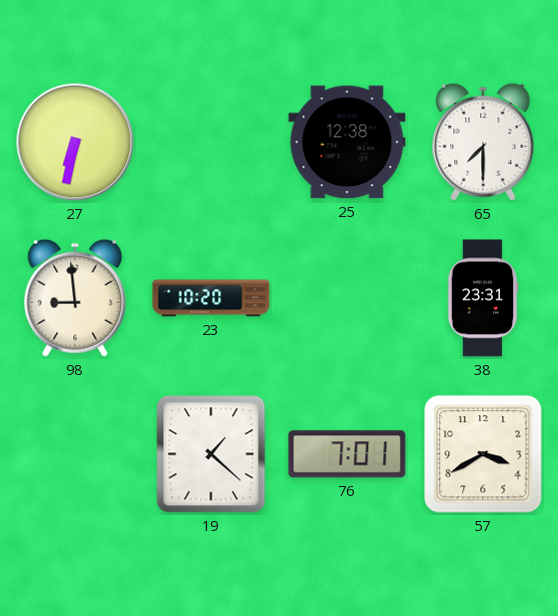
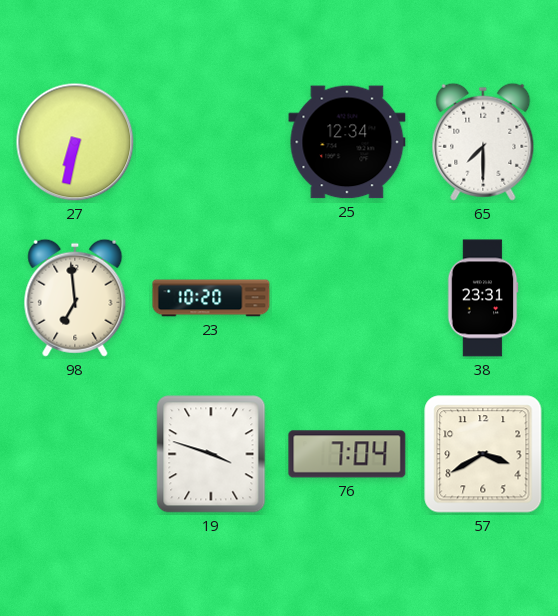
25: 12:38 -> 12:34 (347, 142)
98: 8:59 -> 6:59 (75, 298)
19: 1:22 -> 3:48 (211, 454)
76: 7:01 -> 7:04 (347, 454)
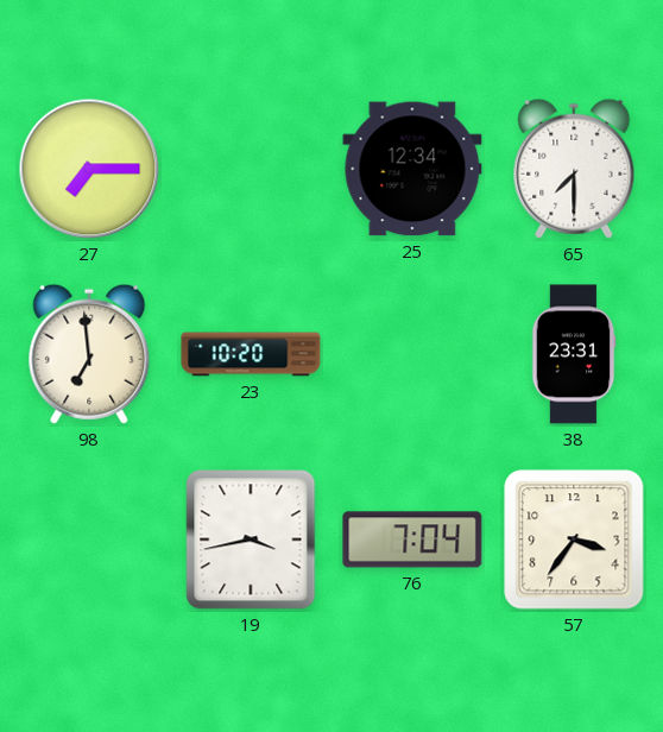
27: 6:32 -> 7:15 (89, 169)
19: 3:48 -> 3:43 (251, 539)
57: 3:40 -> 3:36 (574, 539)
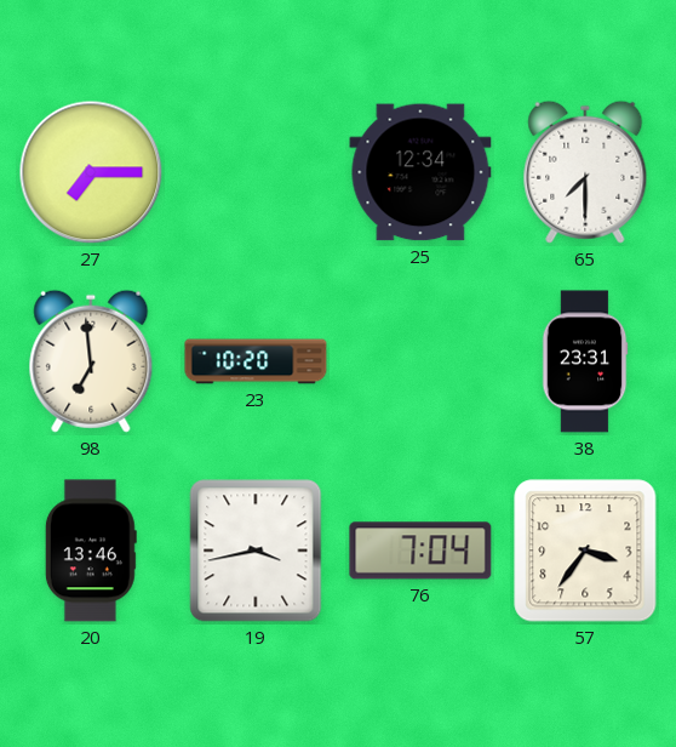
20: none -> 13:46 (91, 551)
